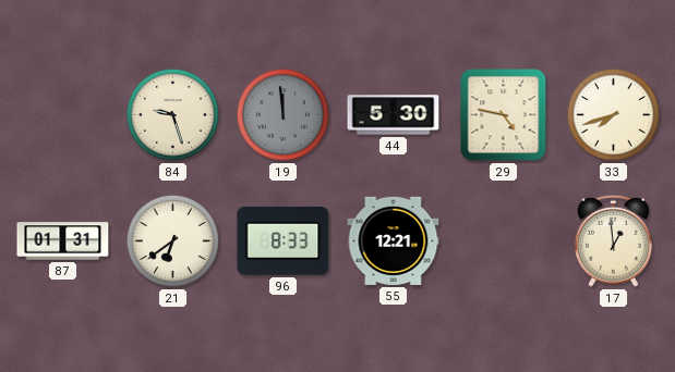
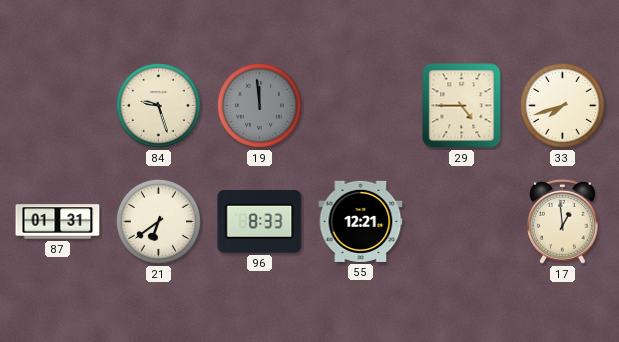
44: 5:30 -> none (394, 115)
29: 4:47 -> 4:45 (462, 106)
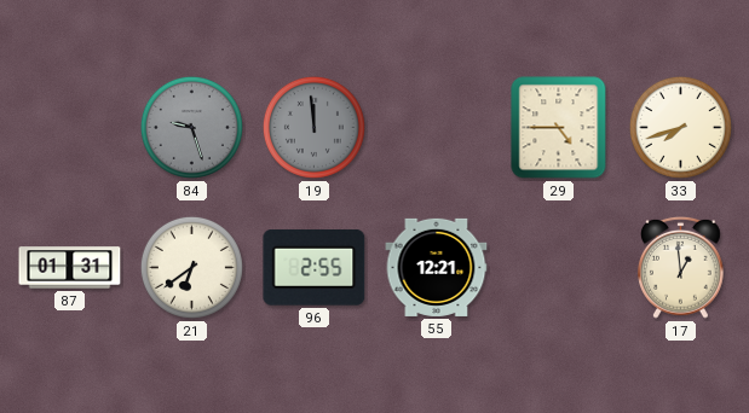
84 dial: cream -> grey (191, 127)
96: 8:33 -> 2:55 (315, 267)
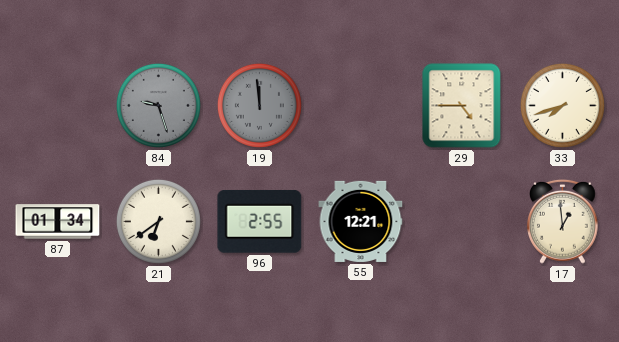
87: 01:31 -> 01:34 (58, 222)
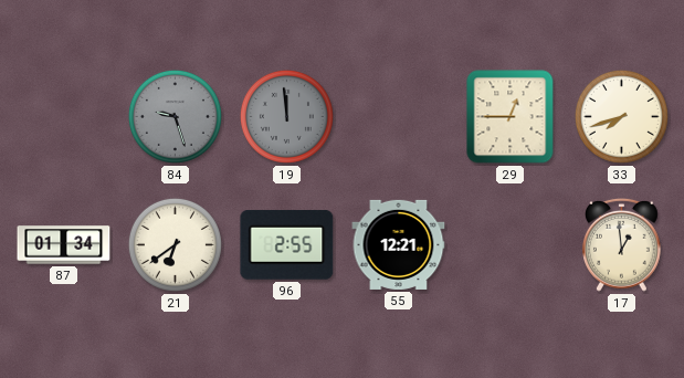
29: 4:45 -> 12:45 (511, 117)
